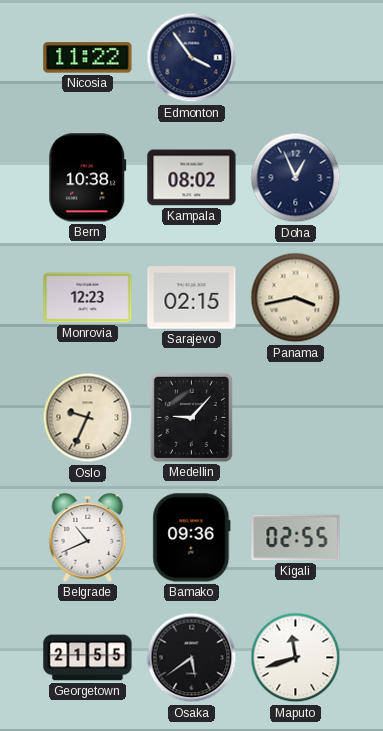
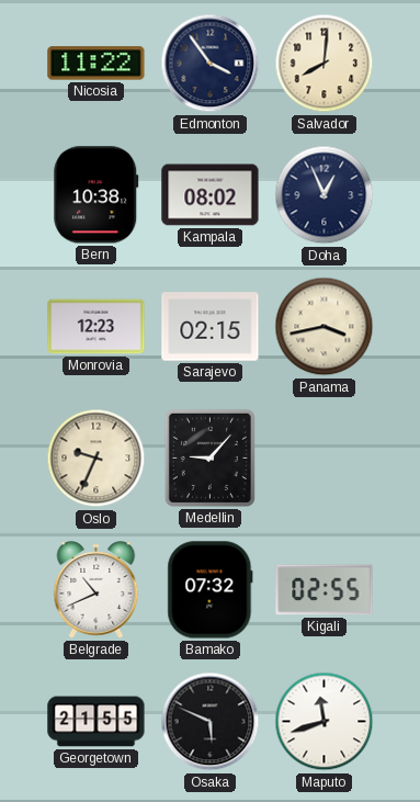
Salvador: none -> 8:01 (325, 64)
Bamako: 09:36 -> 07:32 (211, 590)
Osaka: 5:39 -> 5:49 (211, 722)
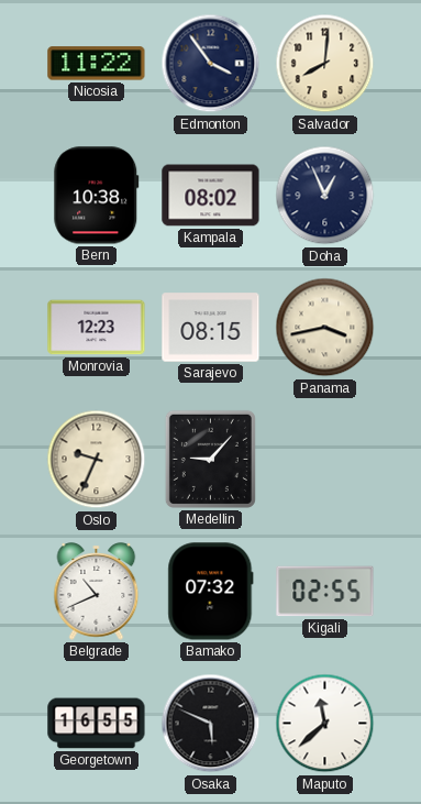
Sarajevo: 02:15 -> 08:15 (211, 328)
Georgetown: 21:55 -> 16:55 (97, 724)
Maputo: 11:42 -> 11:38 (325, 724)
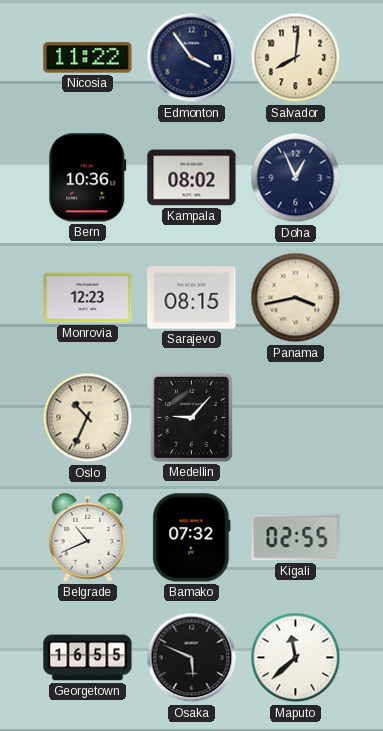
Bern: 10:38 -> 10:36 (88, 178)
Oslo: 9:34 -> 10:34 (88, 418)
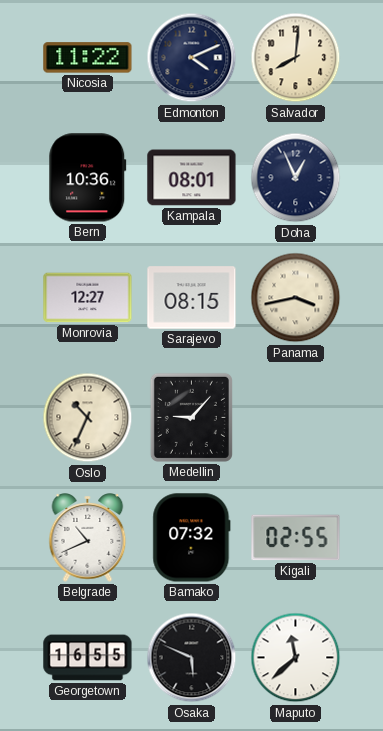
Edmonton: 3:54 -> 4:11 (192, 58)
Kampala: 08:02 -> 08:01 (192, 178)
Monrovia: 12:23 -> 12:27 (88, 298)
